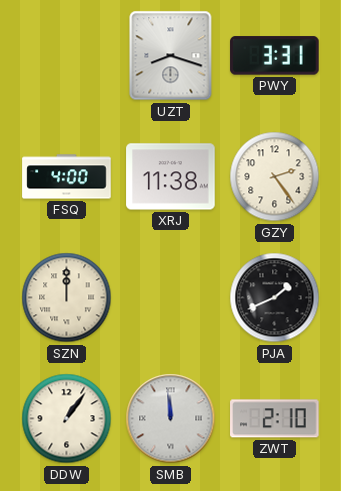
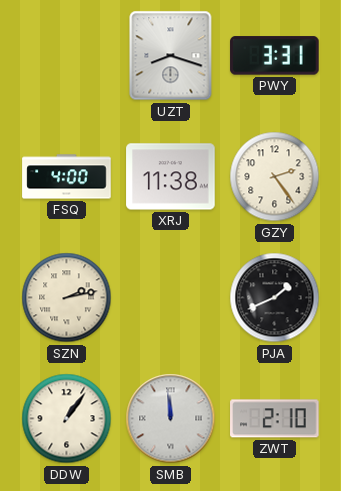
SZN: 12:00 -> 2:13 (67, 298)
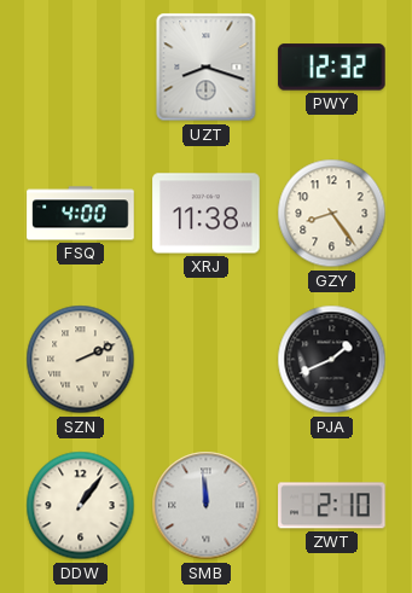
PWY: 3:31 -> 12:32 (332, 68)
GZY: 2:24 -> 8:24 (332, 214)
SZN: 2:13 -> 2:11 (81, 360)
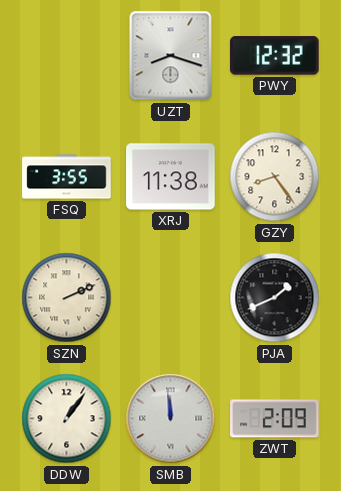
FSQ: 4:00 -> 3:55 (67, 177)
ZWT: 2:10 -> 2:09 (275, 419)
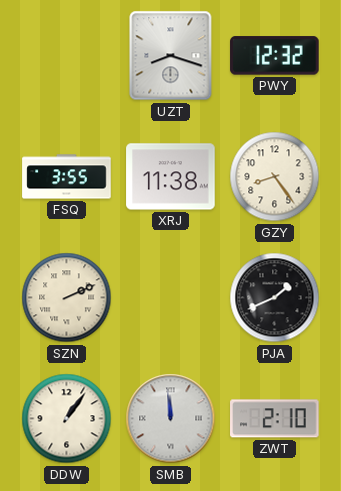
ZWT: 2:09 -> 2:10 (275, 419)
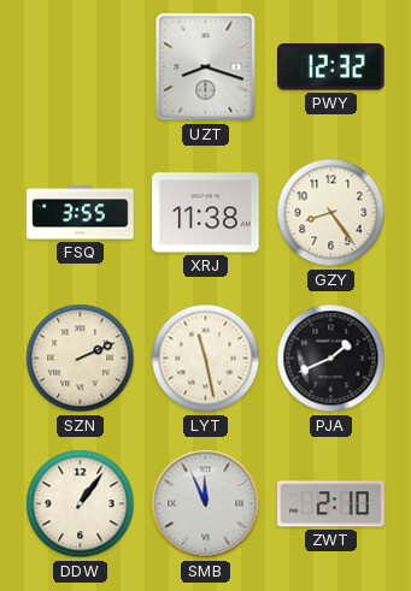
LYT: none -> 11:28 (206, 359)
SMB: 11:59 -> 11:56 (206, 504)
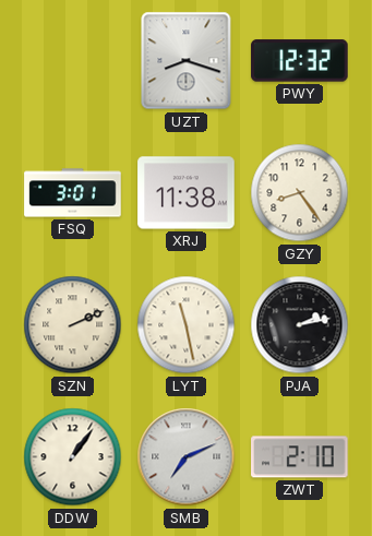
FSQ: 3:55 -> 3:01 (73, 193)
PJA: 1:41 -> 2:13 (300, 325)
SMB: 11:56 -> 7:11 (187, 457)
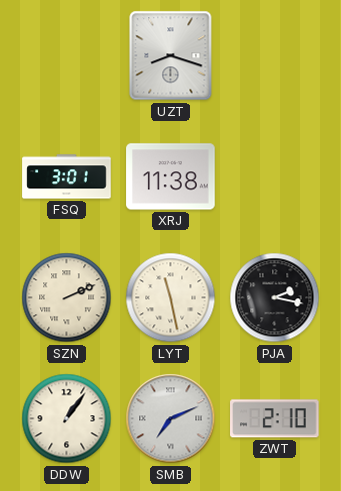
PWY: 12:32 -> none (300, 61)
GZY: 8:24 -> none (300, 193)
PJA: 2:13 -> 2:17 (275, 298)
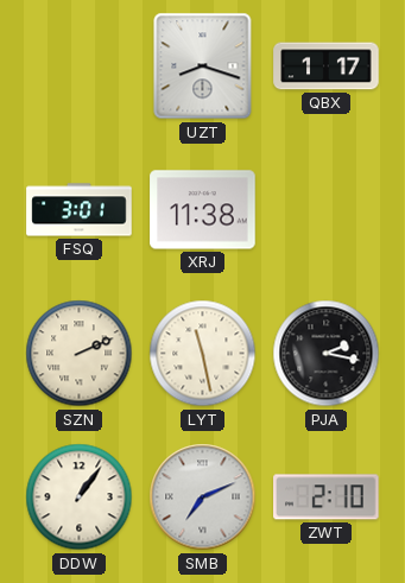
QBX: none -> 1:17 (327, 66)
